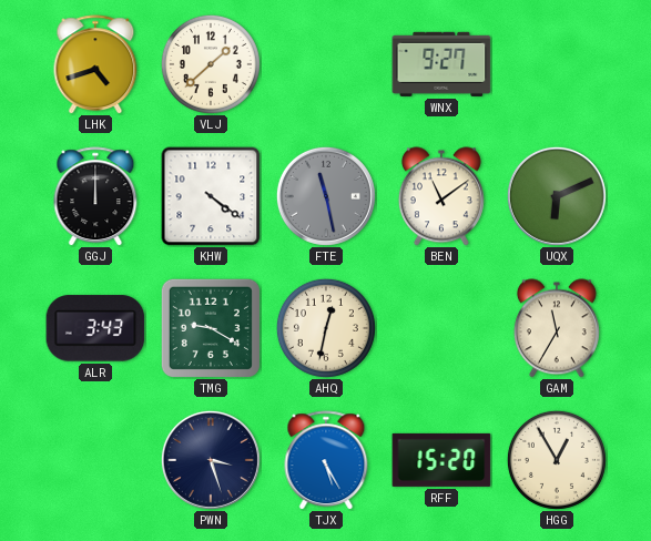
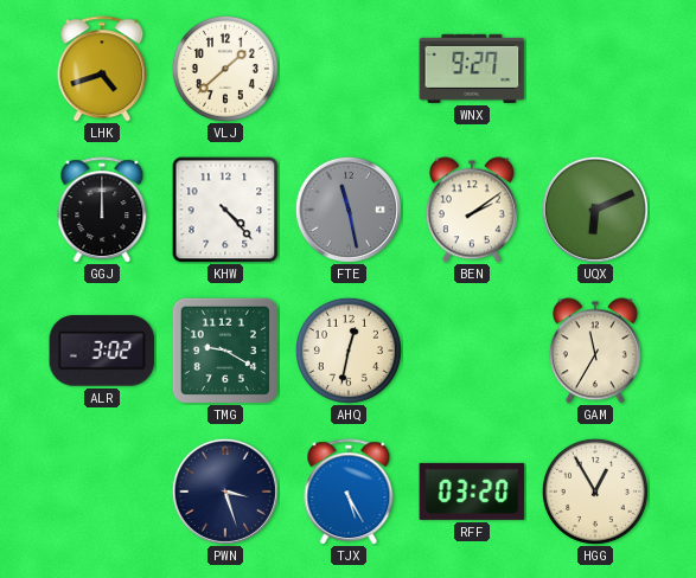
KHW: 4:21 -> 4:23 (225, 210)
BEN: 11:09 -> 2:09 (472, 210)
ALR: 3:43 -> 3:02 (102, 351)
RFF: 15:20 -> 03:20 (472, 492)
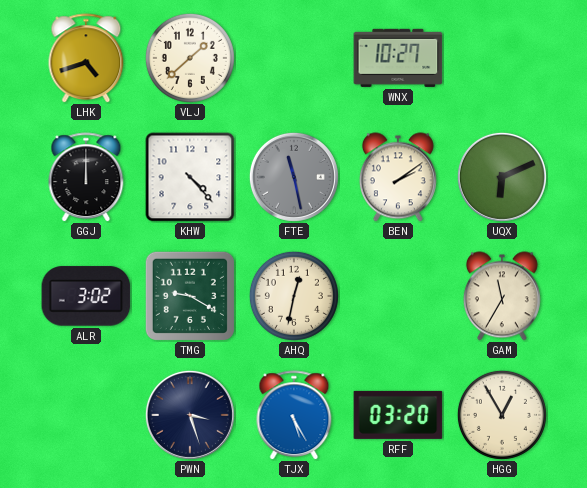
WNX: 9:27 -> 10:27 (398, 58)
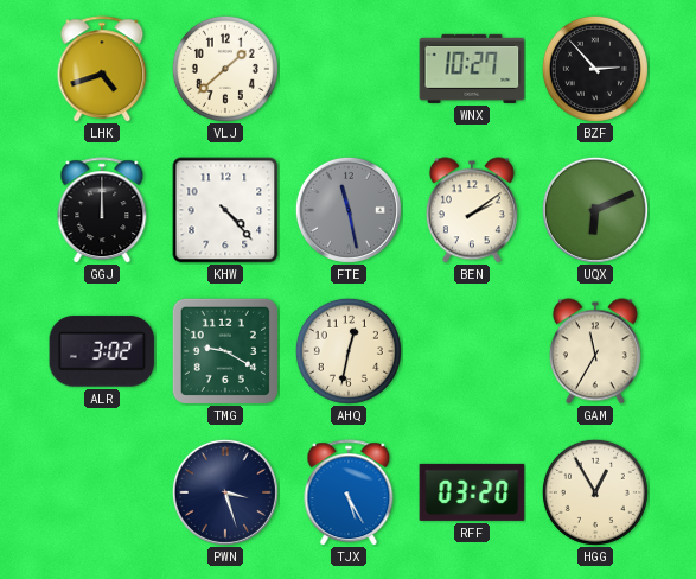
BZF: none -> 2:53 (595, 69)
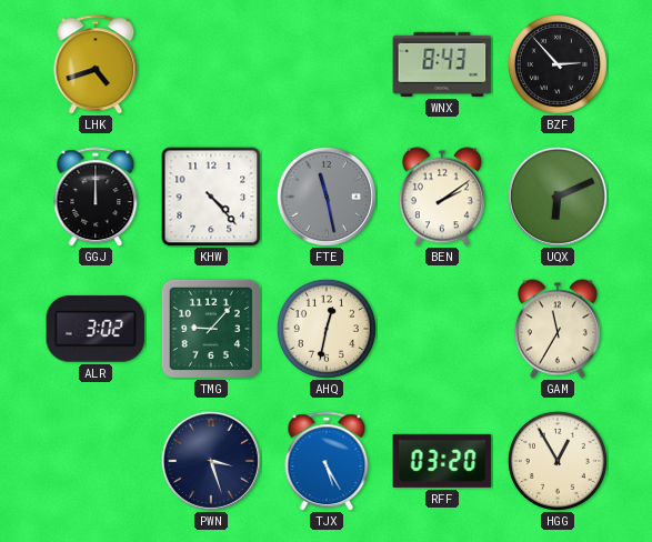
VLJ: 1:38 -> none (225, 69)
WNX: 10:27 -> 8:43 (442, 64)
TMG: 9:20 -> 9:07 (211, 329)
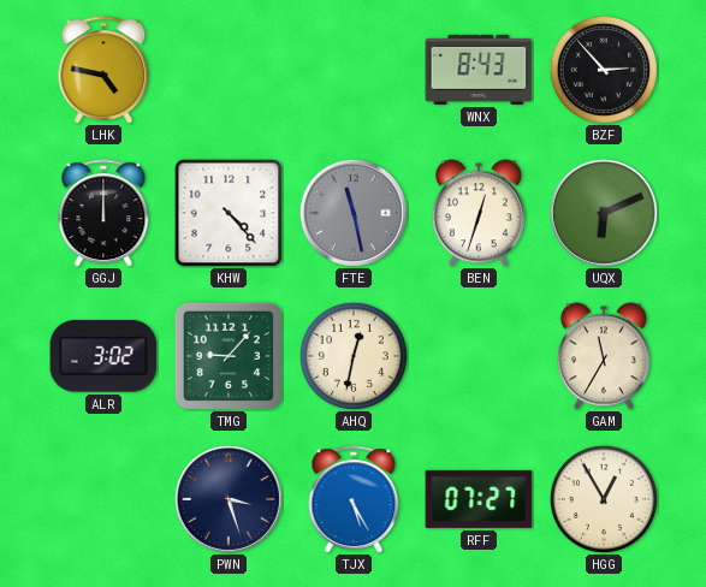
LHK: 4:42 -> 4:47 (103, 70)
BEN: 2:09 -> 12:33 (479, 213)
RFF: 03:20 -> 07:27 (479, 499)
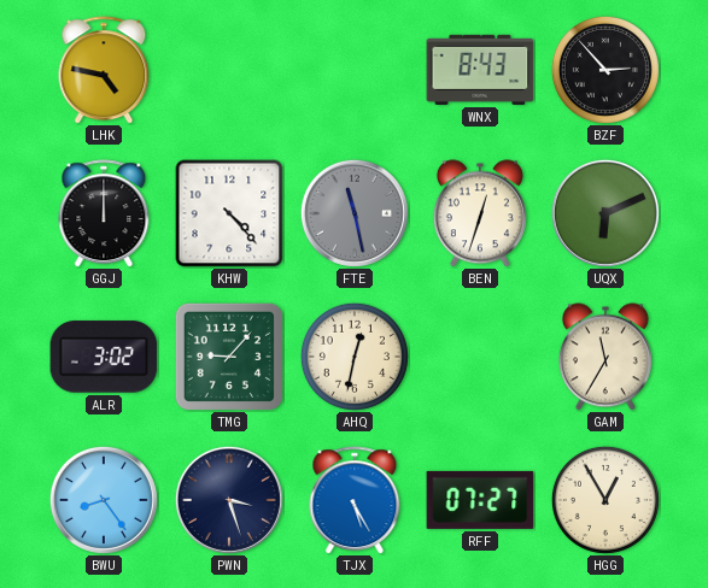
BWU: none -> 8:24 (104, 500)
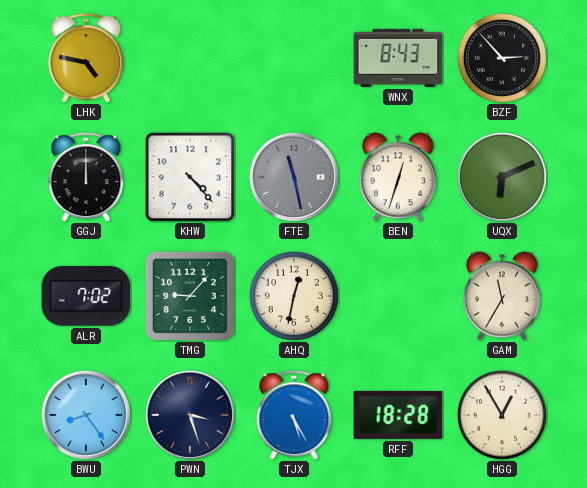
ALR: 3:02 -> 7:02 (86, 296)
RFF: 07:27 -> 18:28 (398, 415)
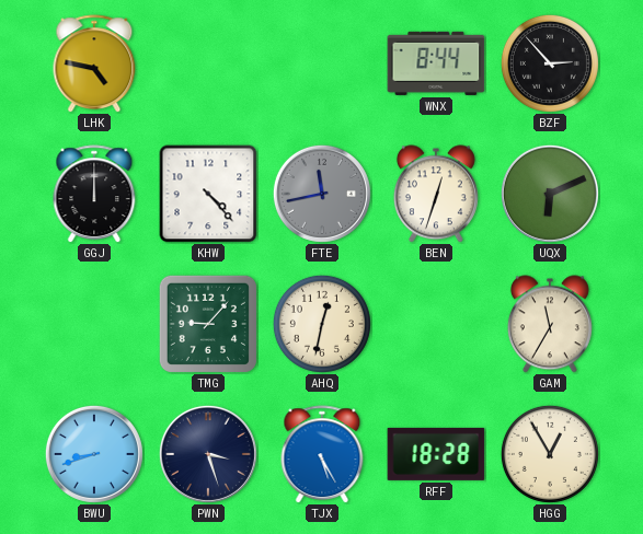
WNX: 8:43 -> 8:44 (436, 63)
FTE: 11:28 -> 11:43 (322, 194)
ALR: 7:02 -> none (86, 296)
BWU: 8:24 -> 8:42 (94, 454)
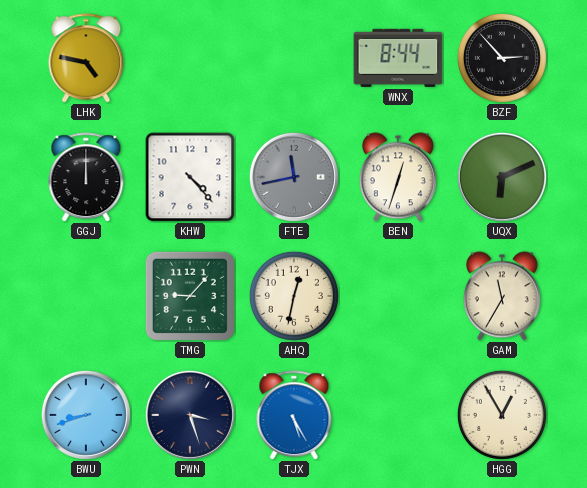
RFF: 18:28 -> none (436, 454)
